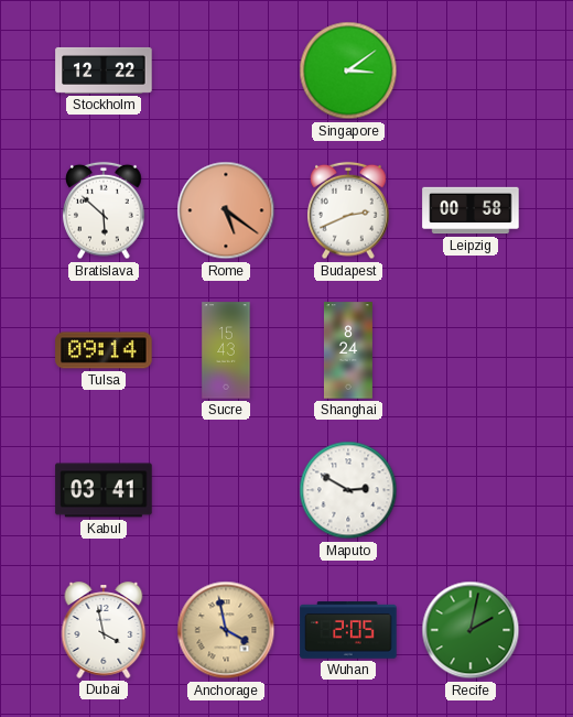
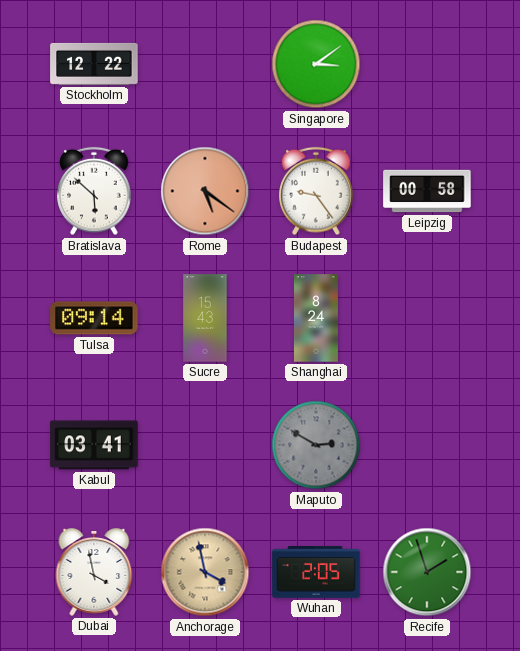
Budapest: 2:41 -> 9:24 (316, 191)
Maputo dial: white -> grey (316, 445)
Recife: 2:02 -> 1:57 (427, 572)
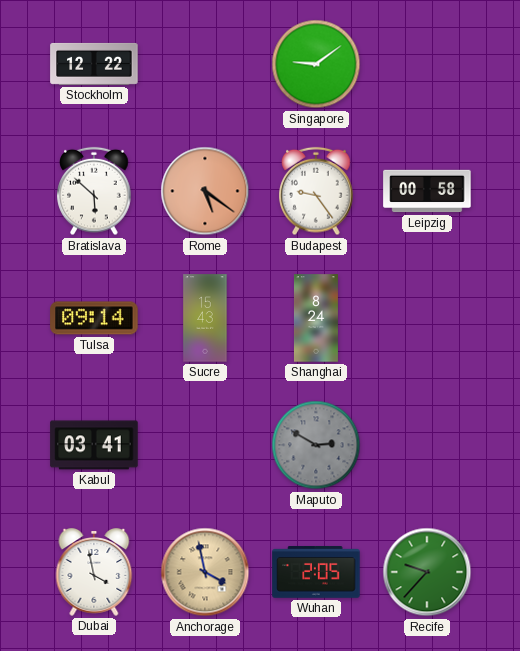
Singapore: 3:09 -> 9:09 (316, 64)
Recife: 1:57 -> 9:37 (427, 572)
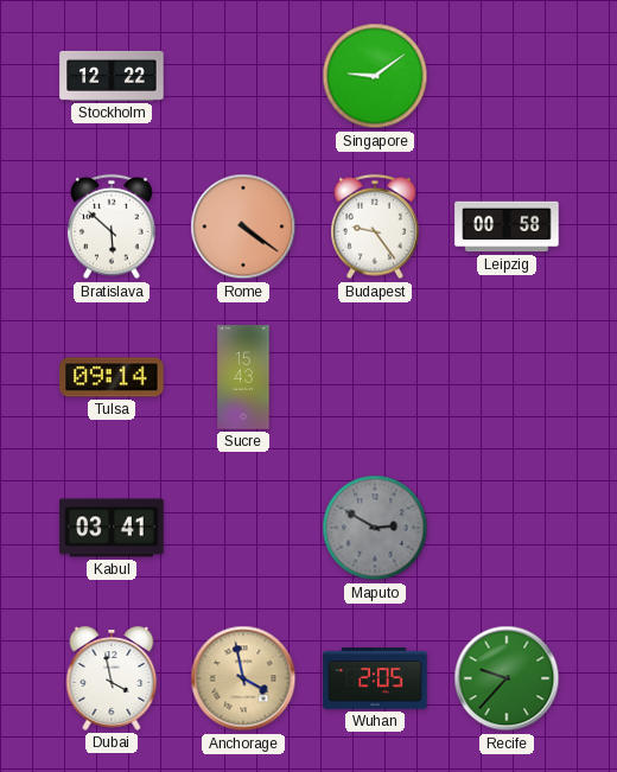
Rome: 5:21 -> 4:21 (243, 227)
Shanghai: 8:24 -> none (316, 318)
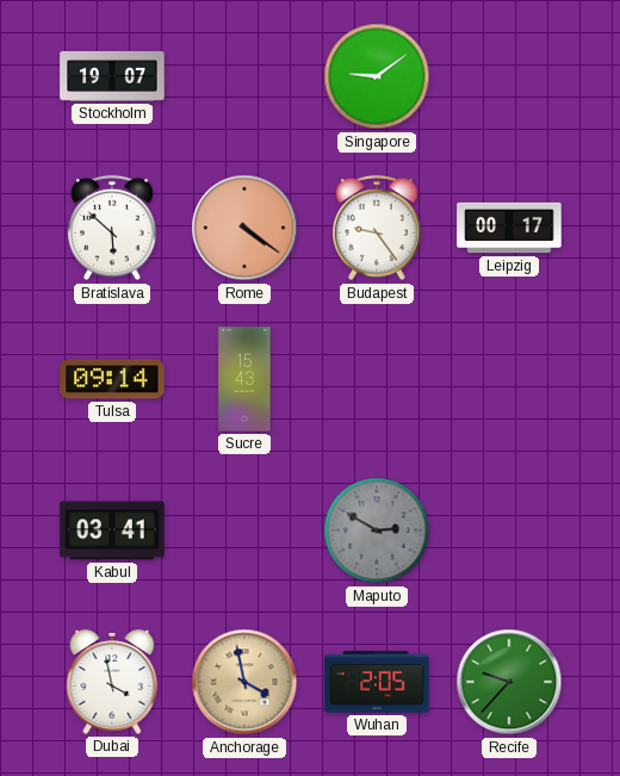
Stockholm: 12:22 -> 19:07 (112, 76)
Leipzig: 00:58 -> 00:17 (509, 228)
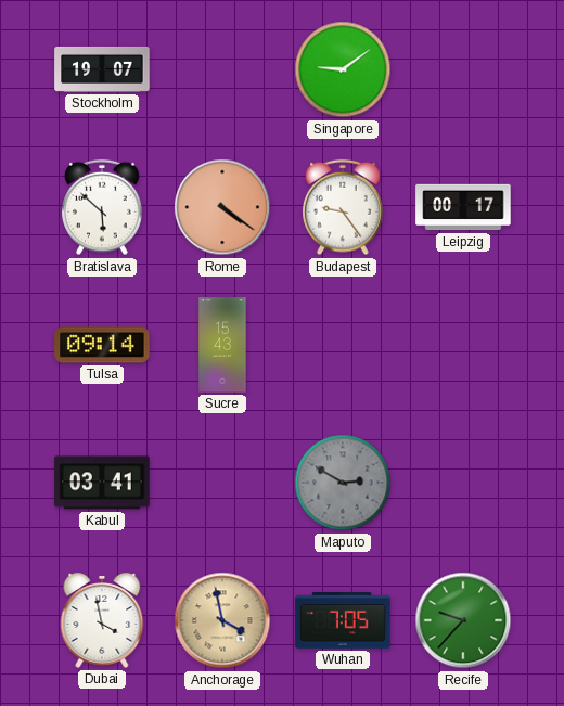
Wuhan: 2:05 -> 7:05 (343, 620)
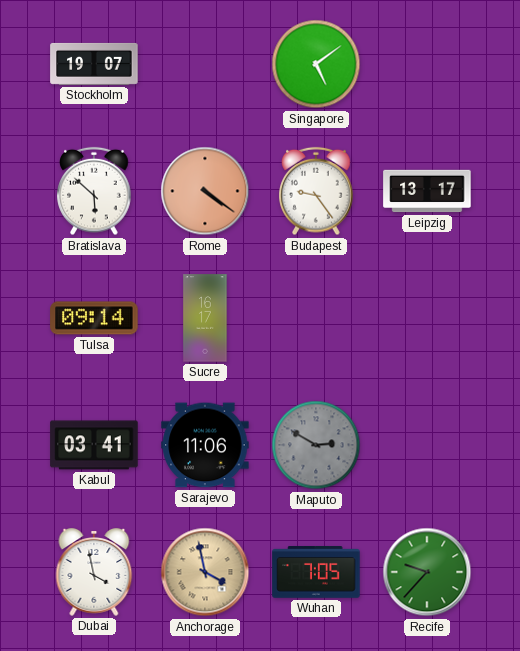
Singapore: 9:09 -> 5:09 (316, 64)
Leipzig: 00:17 -> 13:17 (427, 191)
Sucre: 15:43 -> 16:17 (205, 318)
Sarajevo: none -> 11:06 (205, 445)
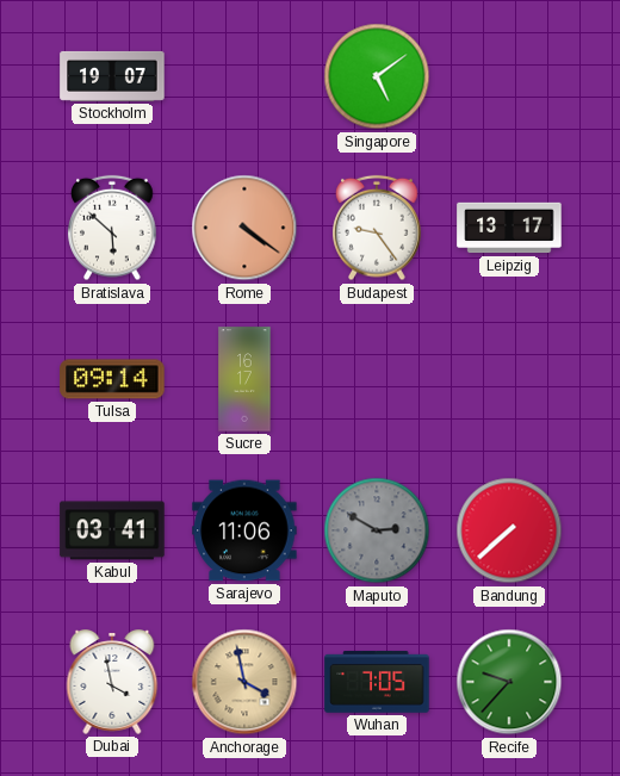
Bandung: none -> 7:38 (509, 530)
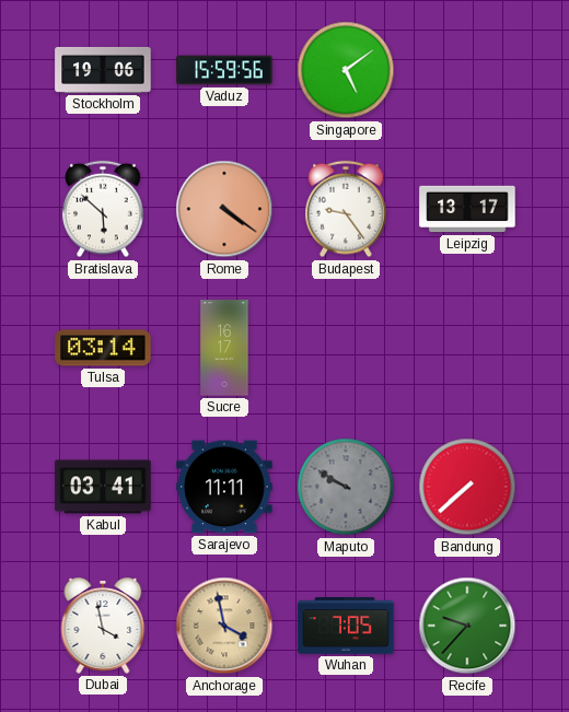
Stockholm: 19:07 -> 19:06 (103, 70)
Vaduz: none -> 15:59 (224, 70)
Tulsa: 09:14 -> 03:14 (103, 348)
Sarajevo: 11:06 -> 11:11 (224, 487)
Maputo: 2:50 -> 9:50 (346, 487)
